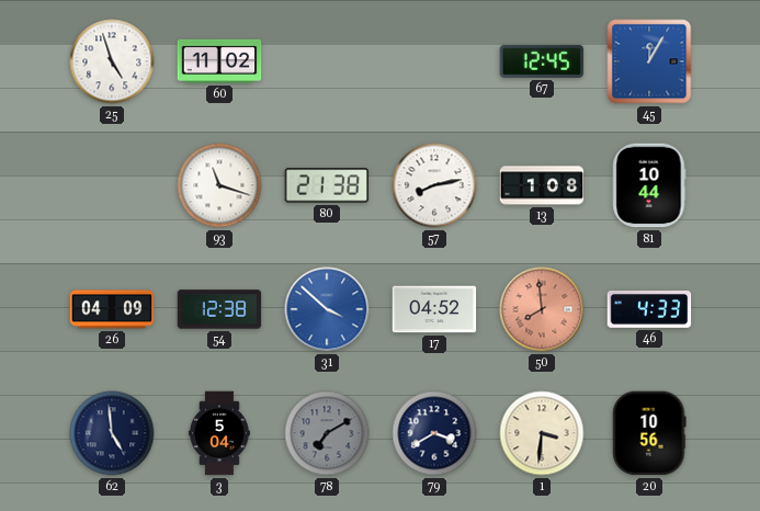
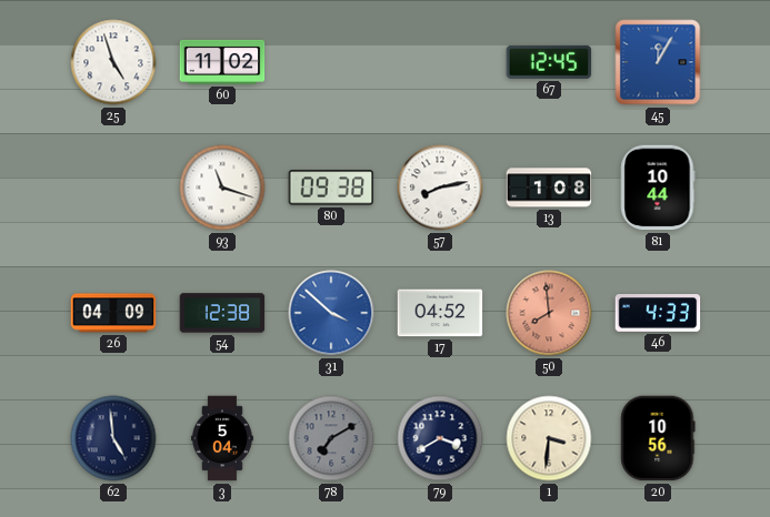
80: 21:38 -> 09:38 (331, 187)
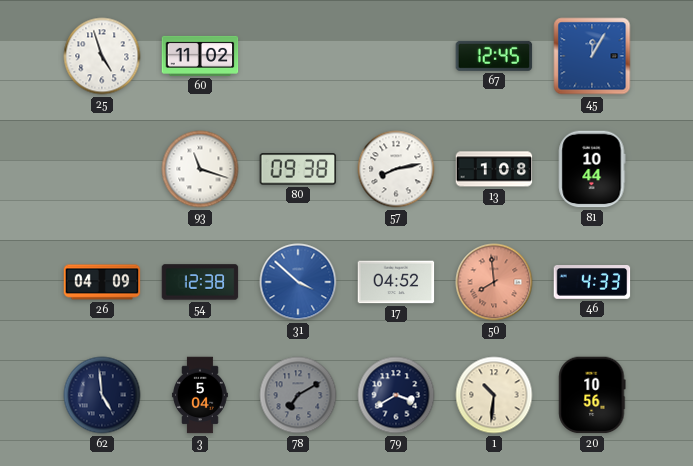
1: 3:31 -> 10:31 (494, 395)
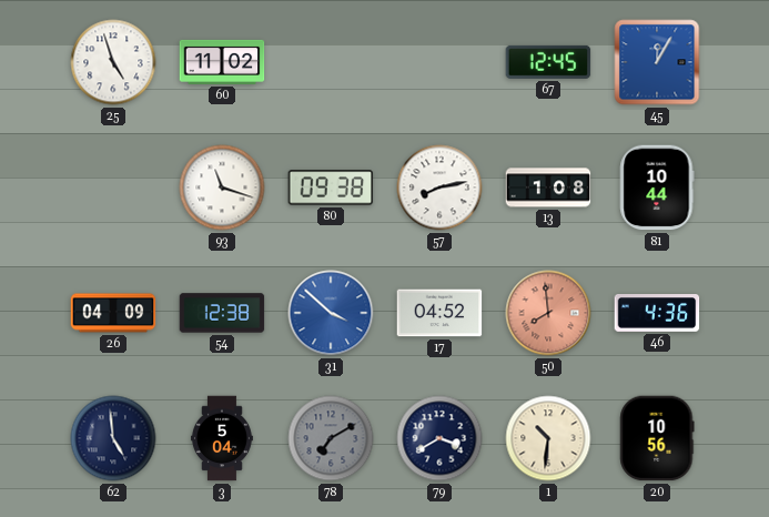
46: 4:33 -> 4:36 (657, 314)
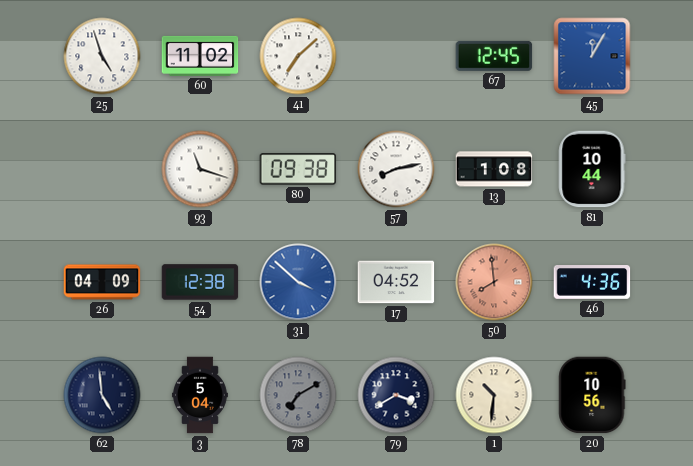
41: none -> 7:08 (298, 56)
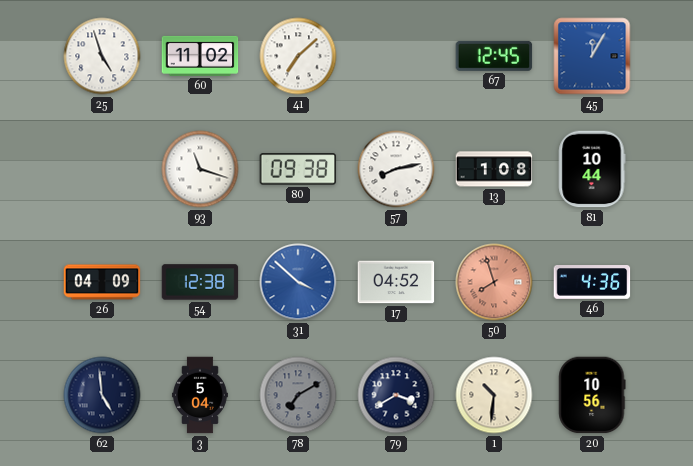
50: 7:59 -> 7:57 (494, 282)
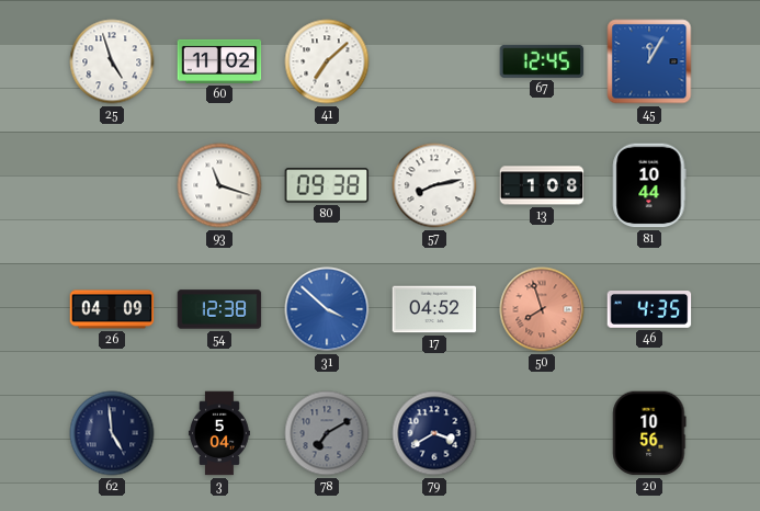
46: 4:36 -> 4:35 (649, 310)
1: 10:31 -> none (494, 395)
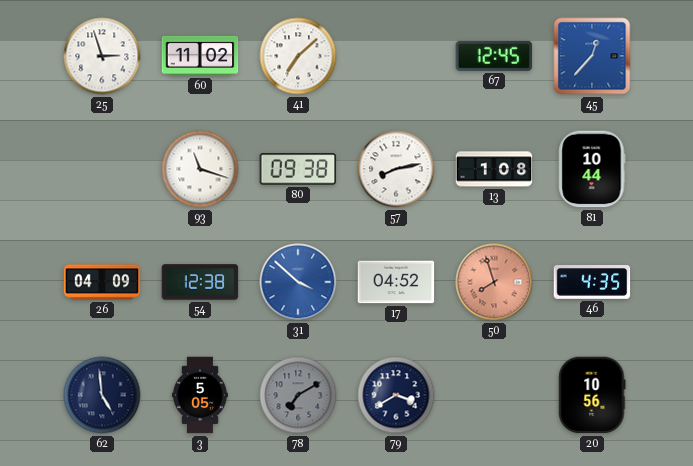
25: 4:57 -> 2:57 (102, 56)
45: 12:05 -> 12:37 (592, 56)
3: 5:04 -> 5:05 (200, 395)
